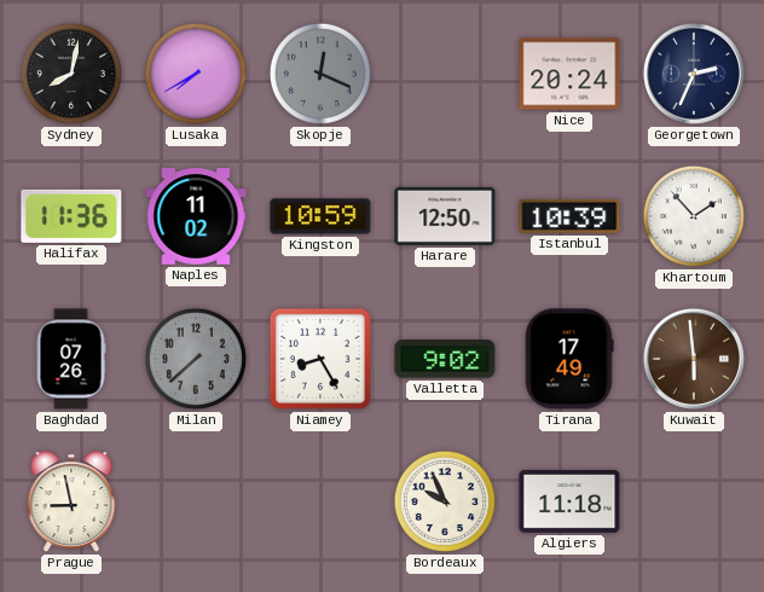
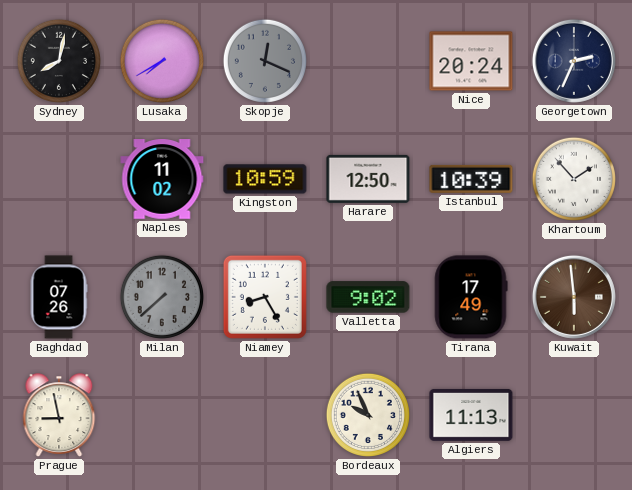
Halifax: 11:36 -> none (71, 216)
Algiers: 11:18 -> 11:13 (471, 415)
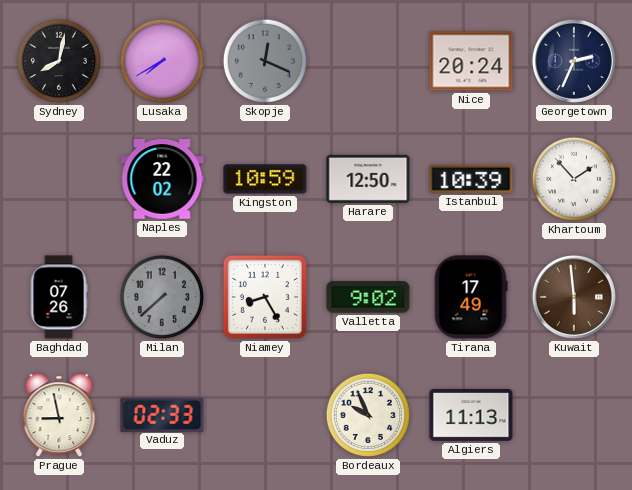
Naples: 11:02 -> 22:02 (162, 179)
Vaduz: none -> 02:33 (162, 414)
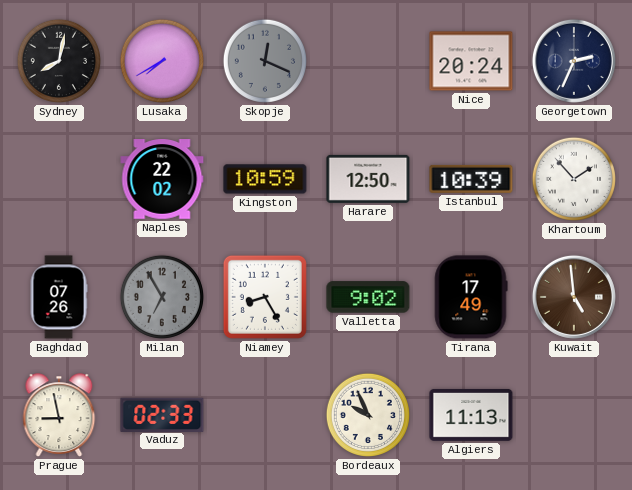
Milan: 7:38 -> 6:55 (162, 297)
Kuwait: 5:59 -> 4:59 (574, 297)
